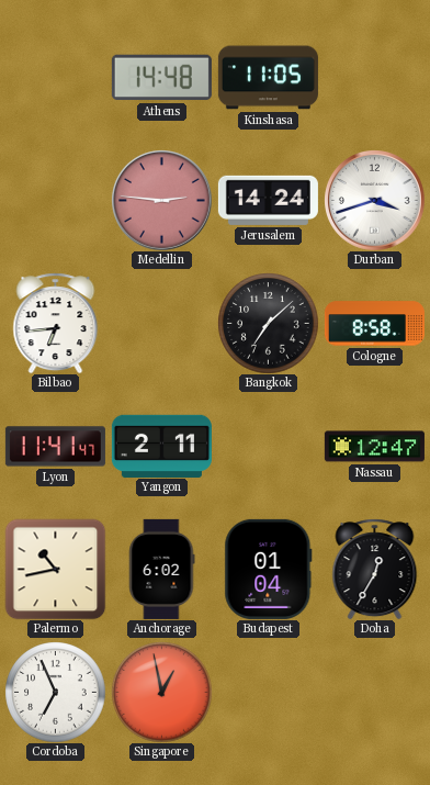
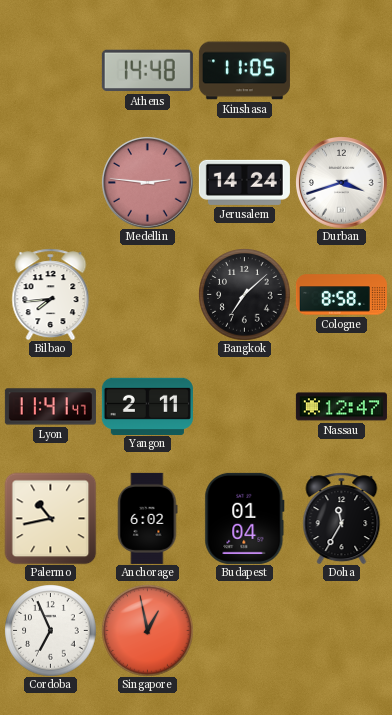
Bilbao: 6:44 -> 7:44 (51, 294)
Doha: 12:35 -> 11:35 (342, 518)
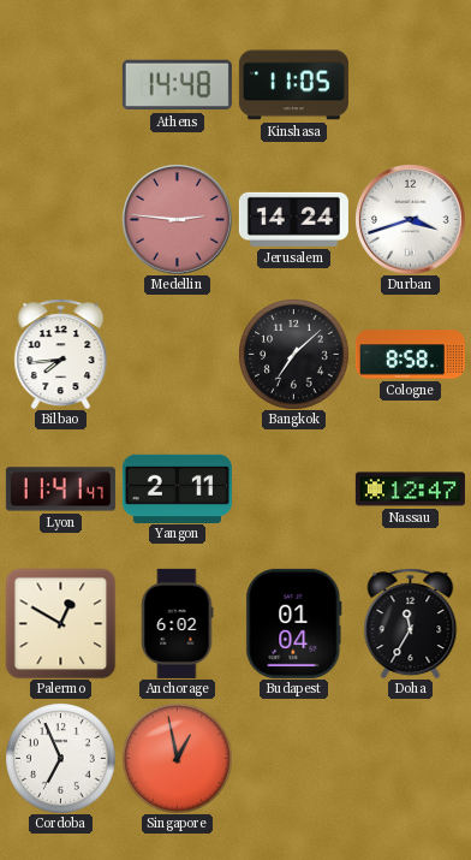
Palermo: 10:43 -> 12:50 (60, 623)
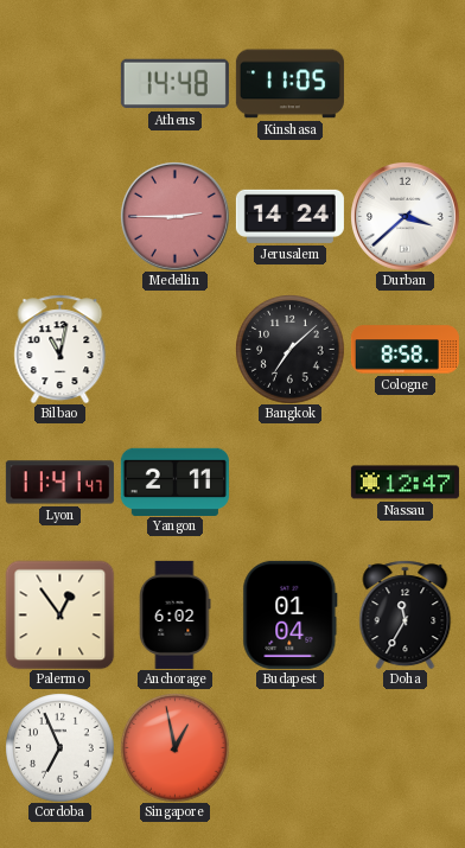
Medellin: 2:46 -> 2:45 (174, 216)
Durban: 3:42 -> 3:38 (405, 216)
Bilbao: 7:44 -> 11:02 (60, 349)
Palermo: 12:50 -> 12:54 (59, 614)
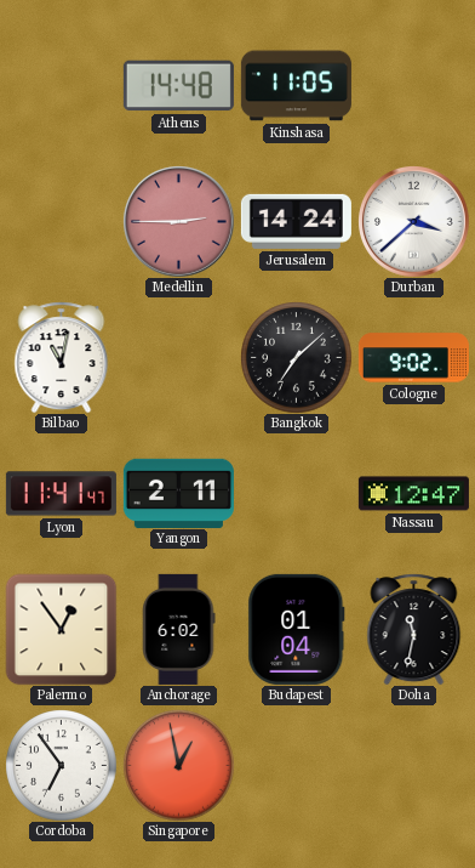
Cologne: 8:58 -> 9:02 (413, 358)
Doha: 11:35 -> 11:32 (414, 629)
Cordoba: 6:56 -> 6:54 (61, 765)
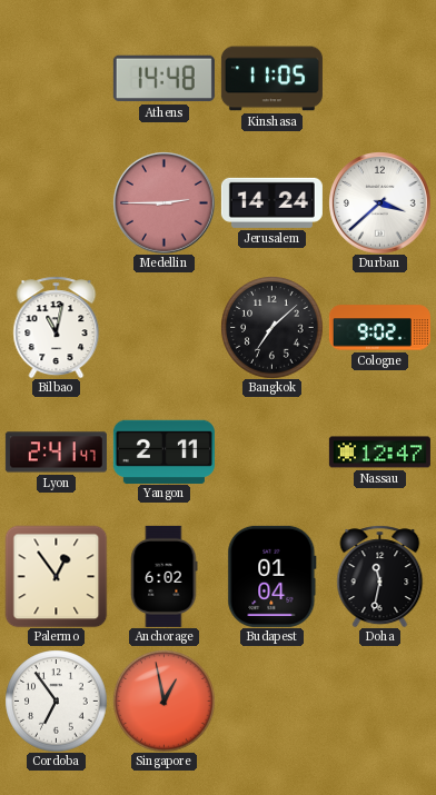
Lyon: 11:41 -> 2:41 (56, 453)
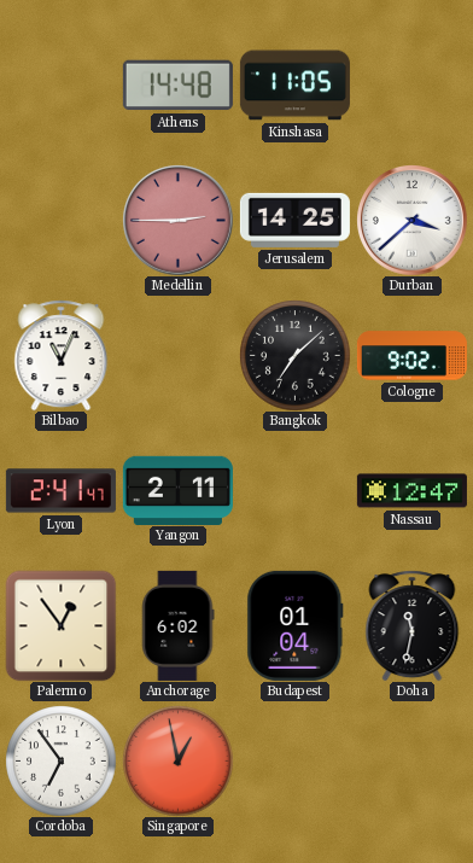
Jerusalem: 14:24 -> 14:25 (294, 220)
Bilbao: 11:02 -> 11:04 (62, 355)
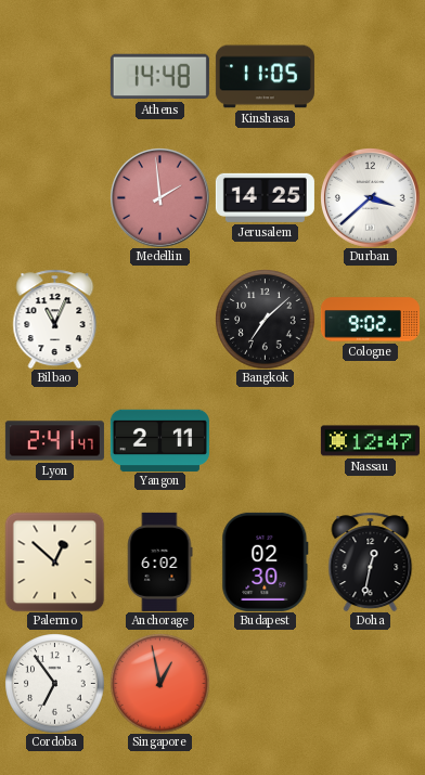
Medellin: 2:45 -> 1:59 (159, 197)
Palermo: 12:54 -> 12:52 (54, 561)
Budapest: 01:04 -> 02:30 (266, 561)
Doha: 11:32 -> 12:32 (371, 561)
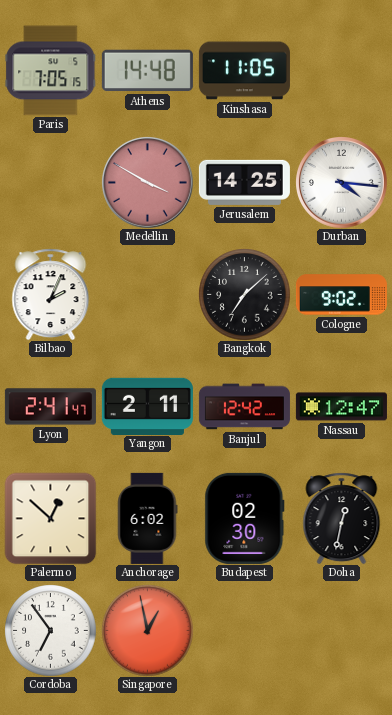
Paris: none -> 7:05 (50, 71)
Medellin: 1:59 -> 3:50 (147, 182)
Durban: 3:38 -> 4:16 (341, 182)
Bilbao: 11:04 -> 2:04 (51, 294)
Banjul: none -> 12:42 (244, 407)
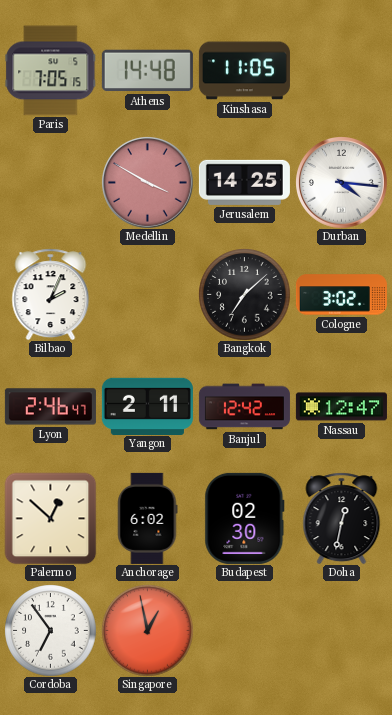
Cologne: 9:02 -> 3:02 (341, 295)
Lyon: 2:41 -> 2:46 (50, 407)
